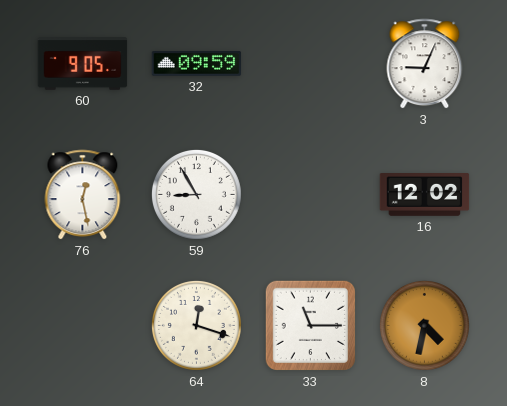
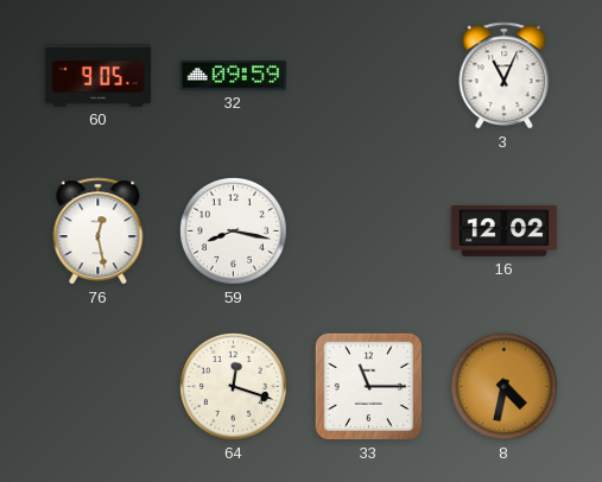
3: 9:04 -> 11:04 (505, 76)
59: 8:55 -> 8:17 (233, 230)
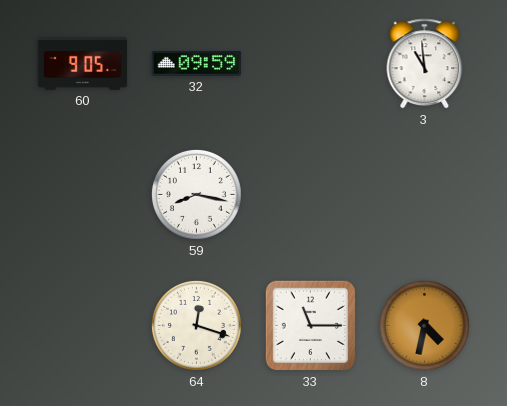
3: 11:04 -> 10:59 (425, 64)
76: 12:28 -> none (99, 232)
16: 12:02 -> none (505, 232)
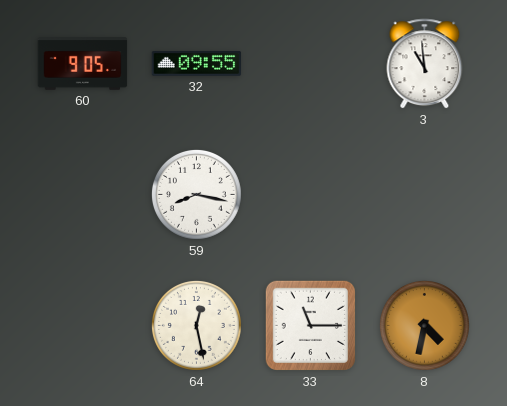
32: 09:59 -> 09:55 (197, 63)
64: 12:18 -> 12:28 (196, 325)
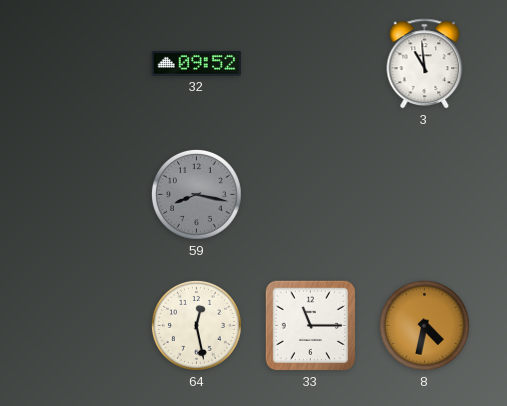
60: 9:05 -> none (83, 64)
32: 09:55 -> 09:52 (197, 63)
59 dial: white -> grey (196, 194)
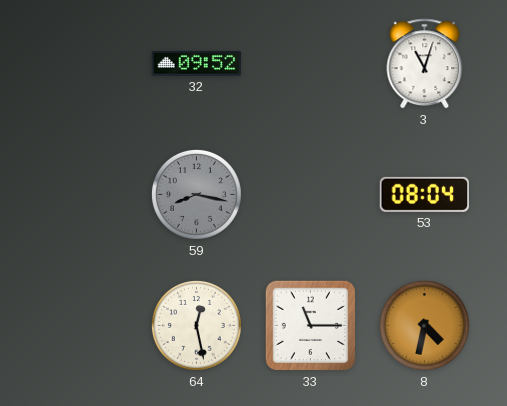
3: 10:59 -> 11:03 (425, 64)
53: none -> 08:04 (424, 194)
